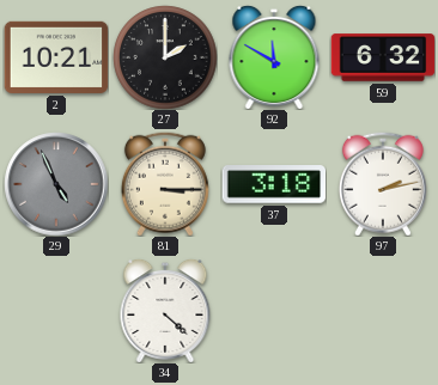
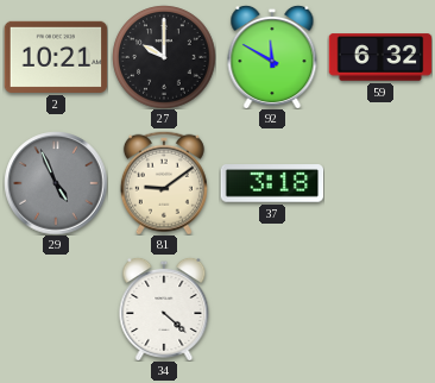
27: 2:00 -> 10:00 (164, 57)
81: 3:15 -> 9:09 (164, 183)
97: 2:13 -> none (383, 184)
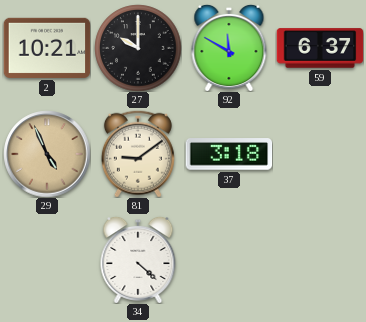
59: 6:32 -> 6:37 (320, 48)
29 dial: grey -> champagne (47, 154)
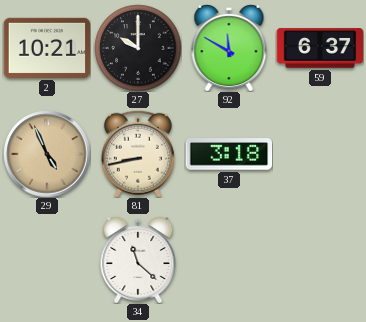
81: 9:09 -> 8:43 (138, 154)
34: 4:22 -> 11:22 (138, 260)
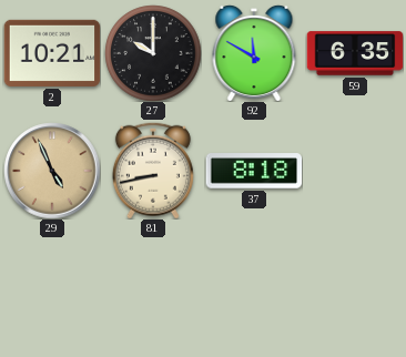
59: 6:37 -> 6:35 (355, 53)
37: 3:18 -> 8:18 (254, 171)
34: 11:22 -> none (138, 260)
